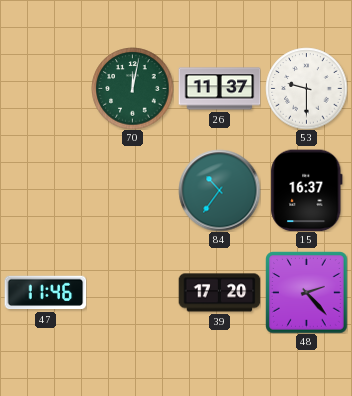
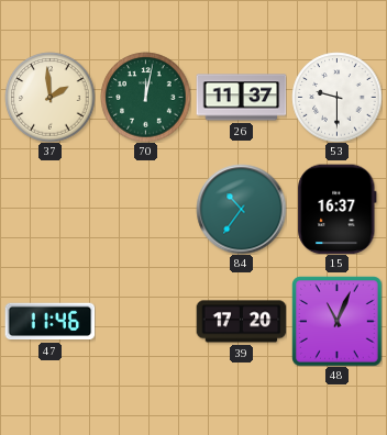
37: none -> 1:59 (49, 97)
48: 2:23 -> 11:04 (336, 321)
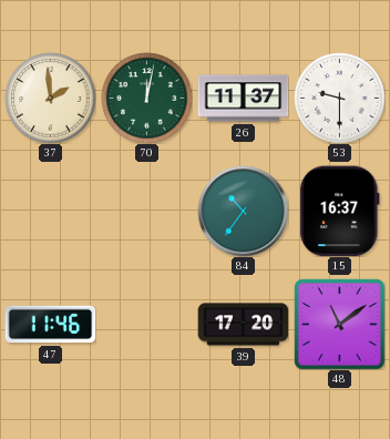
48: 11:04 -> 11:09 (339, 324)
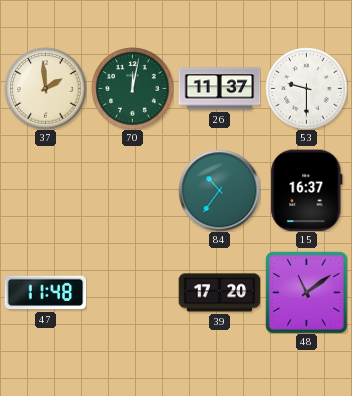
47: 11:46 -> 11:48 (45, 293)
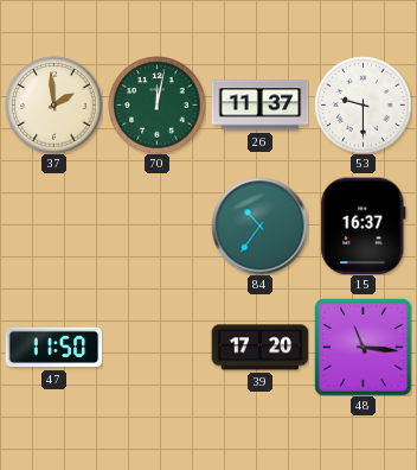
47: 11:48 -> 11:50 (53, 348)
48: 11:09 -> 11:16 (363, 347)
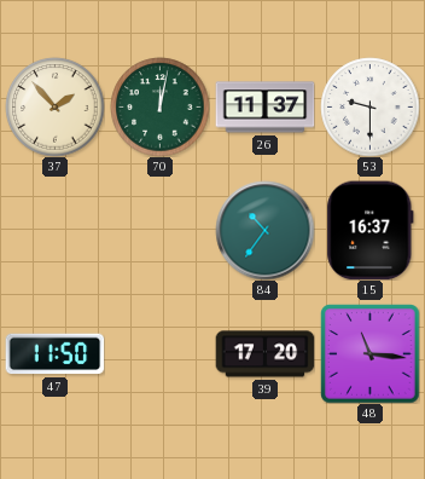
37: 1:59 -> 1:53 (54, 106)
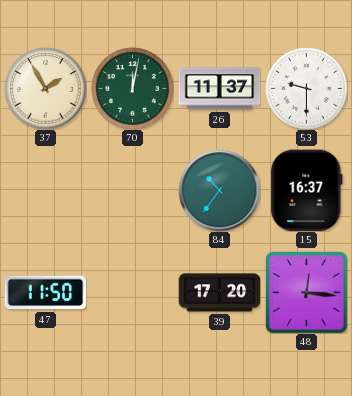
37: 1:53 -> 1:55 (45, 88)
48: 11:16 -> 12:16 (306, 292)
